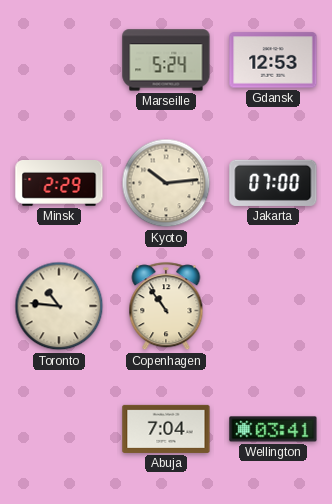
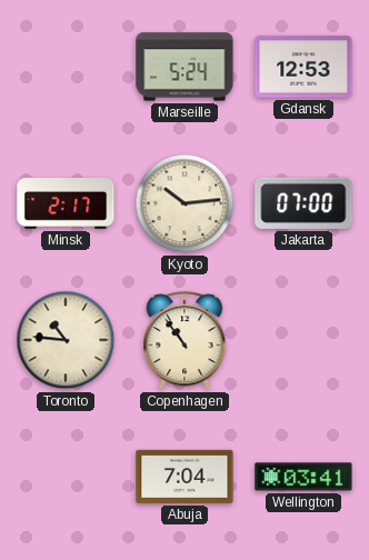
Minsk: 2:29 -> 2:17 (66, 204)
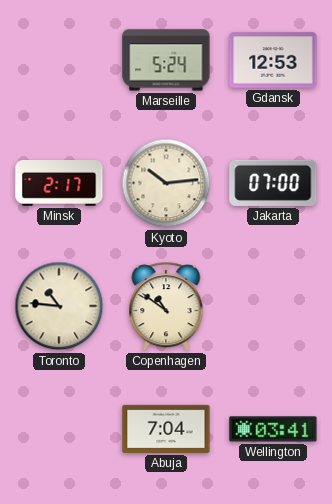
Copenhagen: 10:54 -> 10:51 (166, 307)
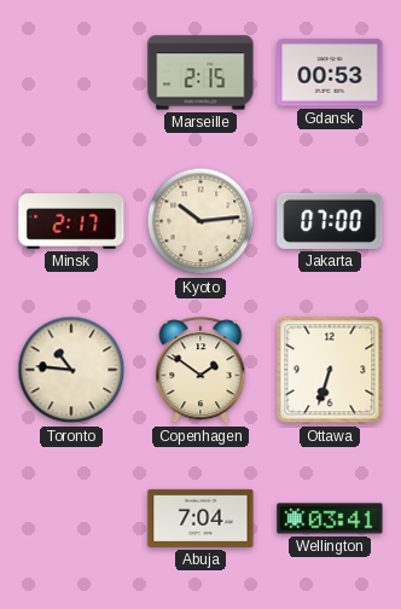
Marseille: 5:24 -> 2:15 (200, 72)
Gdansk: 12:53 -> 00:53 (330, 72)
Copenhagen: 10:51 -> 1:51 (200, 371)
Ottawa: none -> 6:33 (330, 370)
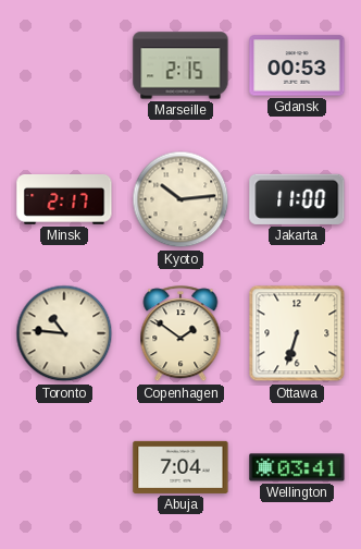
Jakarta: 07:00 -> 11:00 (297, 199)
